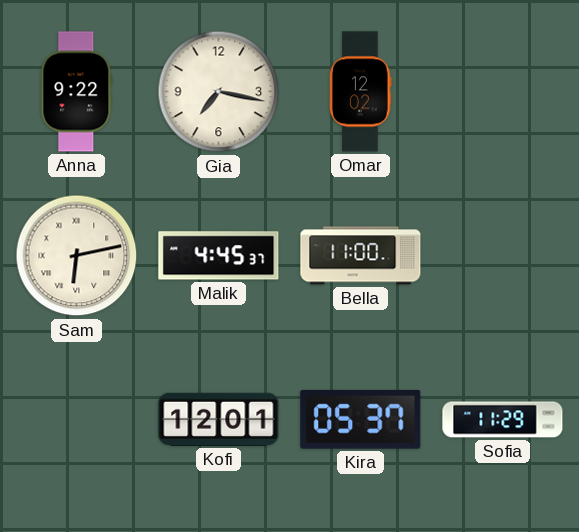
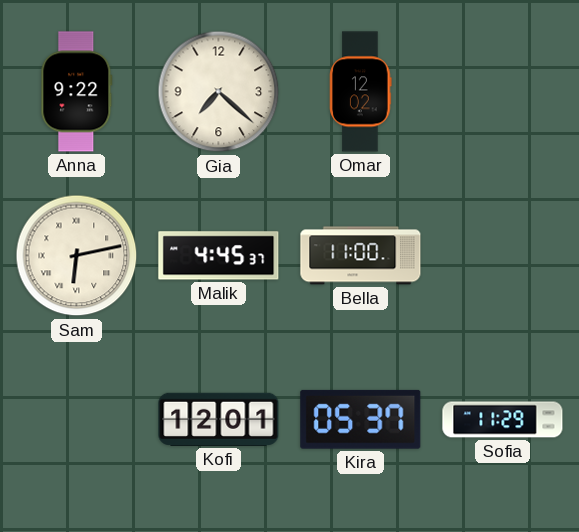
Gia: 7:17 -> 7:22 (219, 92)
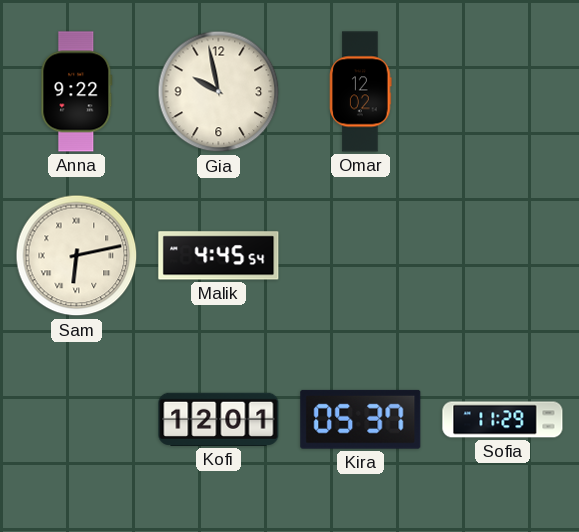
Gia: 7:22 -> 9:58 (219, 92)
Malik: 4:45:37 -> 4:45:54 (219, 256)
Bella: 11:00 -> none (361, 256)
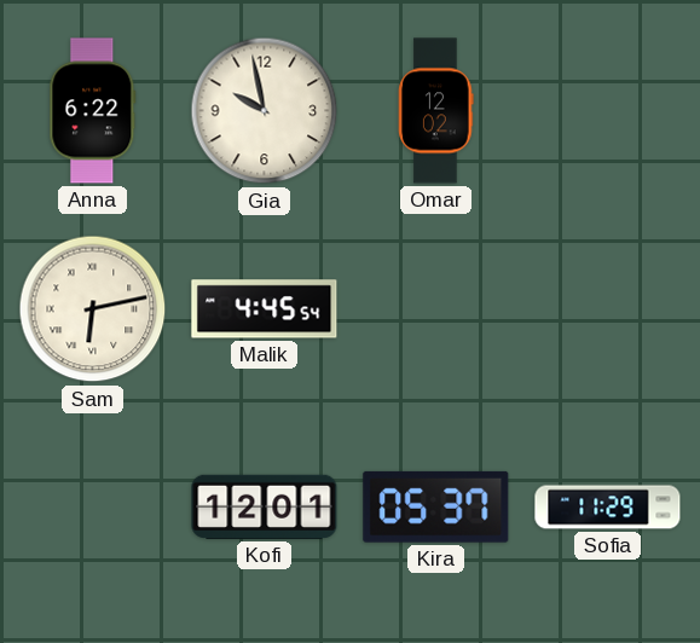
Anna: 9:22 -> 6:22 (93, 111)
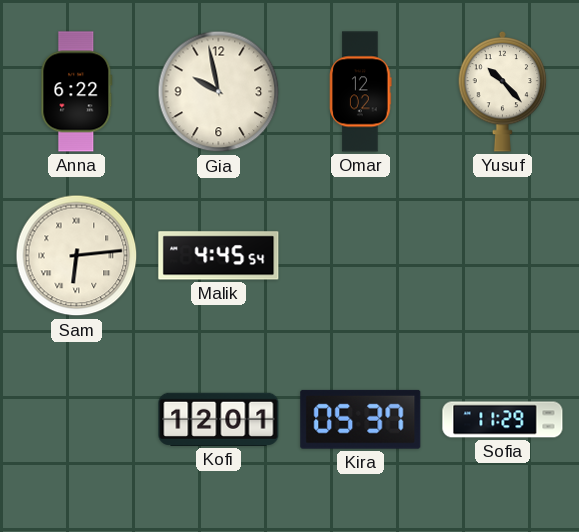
Yusuf: none -> 10:23 (503, 91)
Sam: 6:13 -> 6:14 (77, 256)
